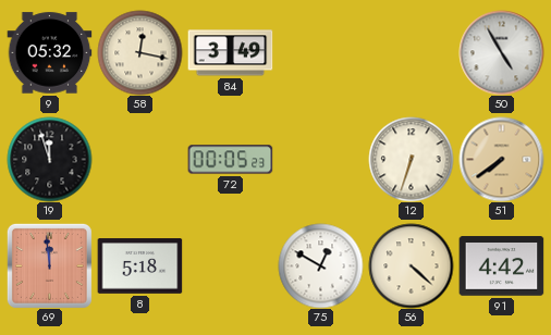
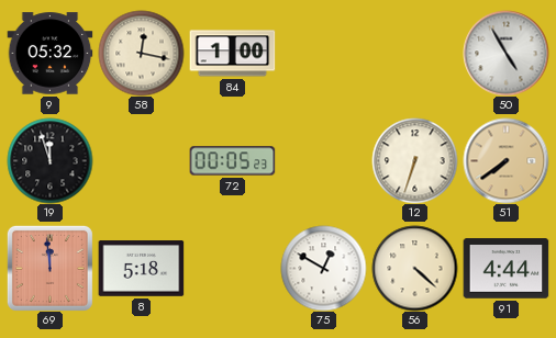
84: 3:49 -> 1:00 (232, 54)
91: 4:42 -> 4:44 (505, 269)
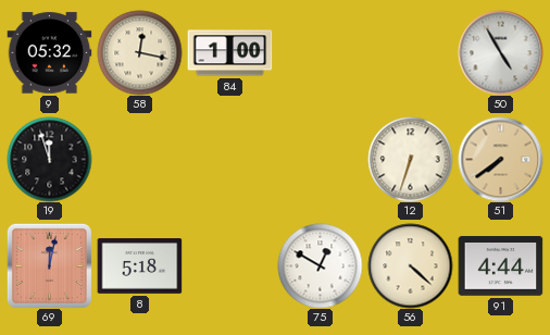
72: 00:05 -> none (232, 161)
69: 11:59 -> 12:02 (49, 265)
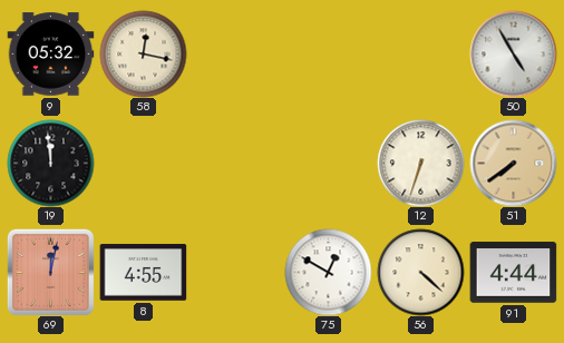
84: 1:00 -> none (229, 53)
19: 11:57 -> 11:59 (50, 163)
8: 5:18 -> 4:55 (143, 273)
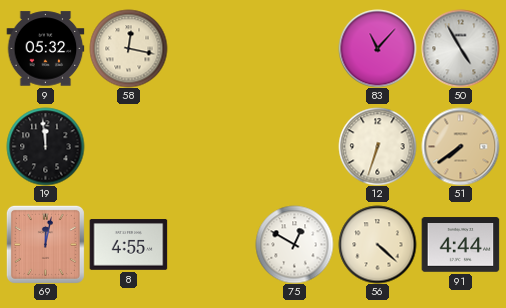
83: none -> 11:07 (377, 48)
